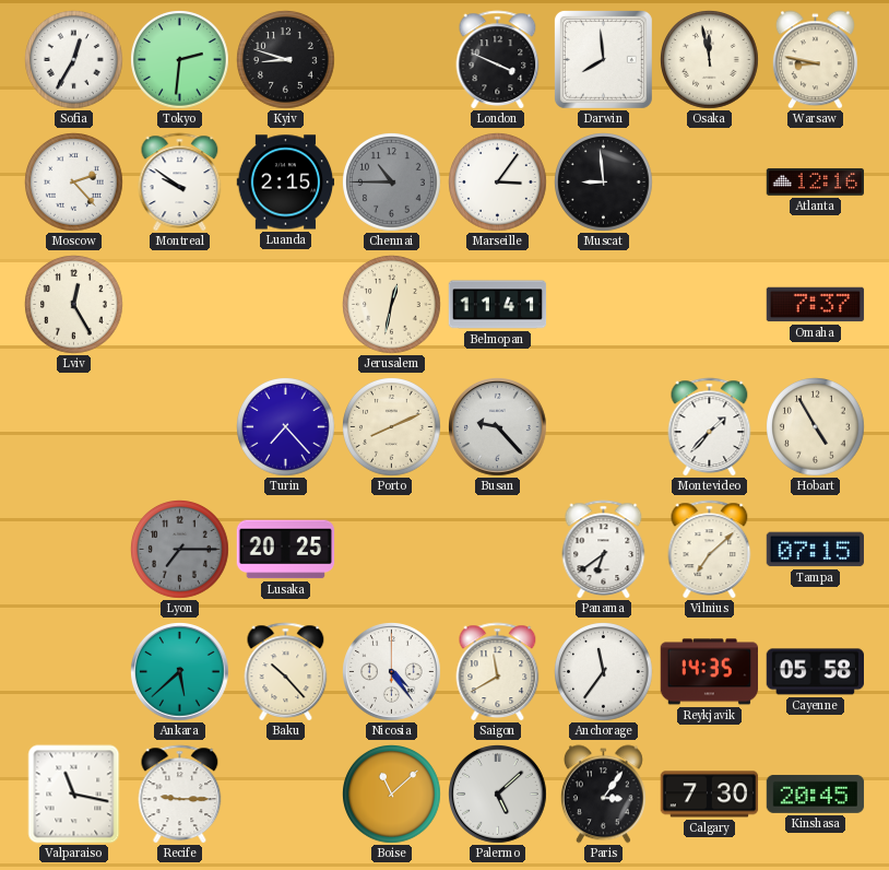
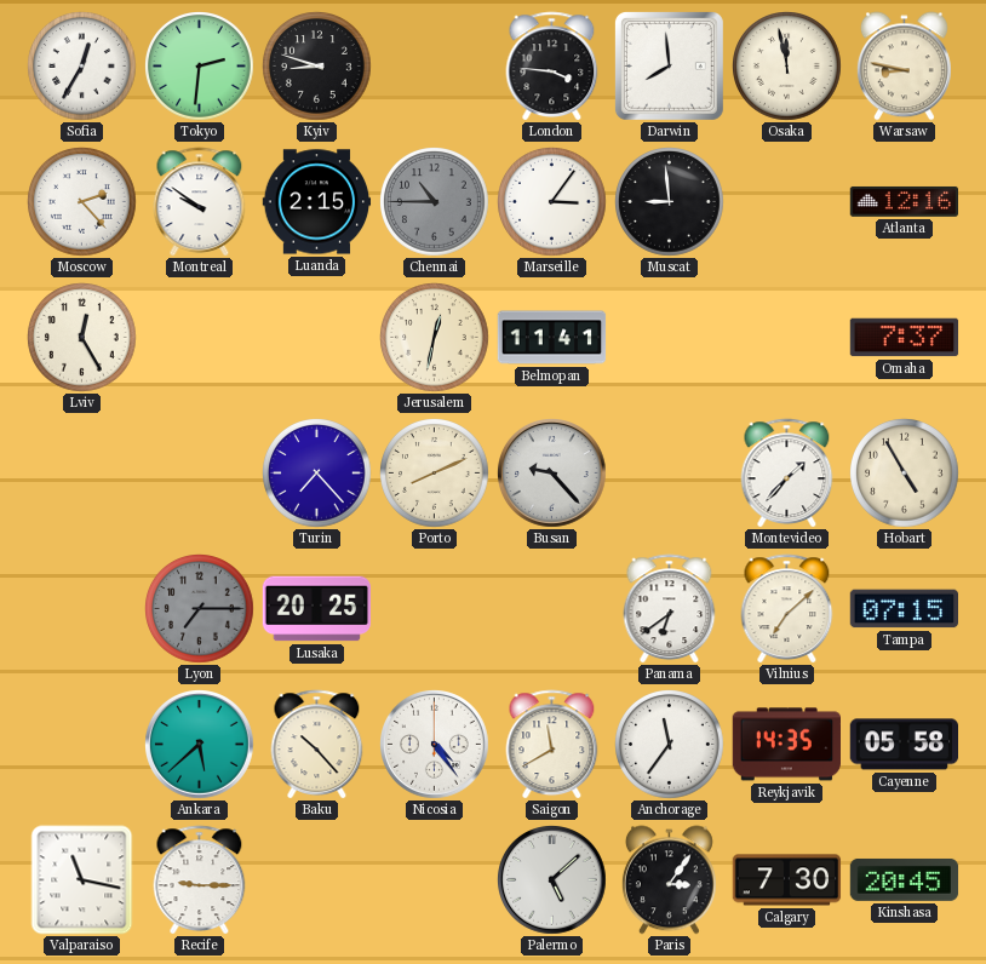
London: 3:49 -> 3:46 (552, 67)
Boise: 11:08 -> none (392, 795)
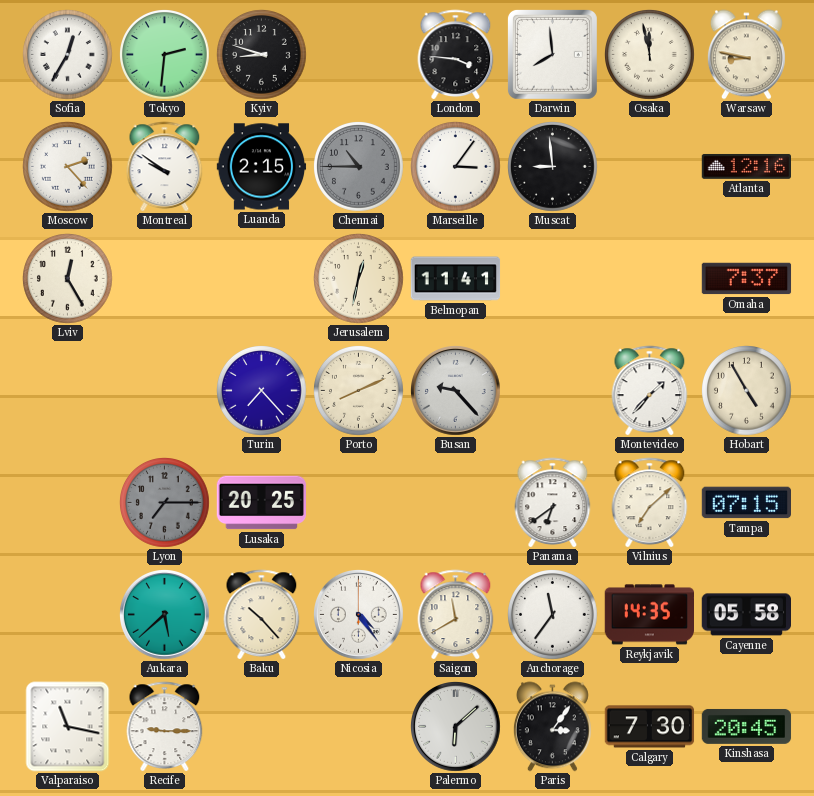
Palermo: 5:08 -> 6:08 (456, 727)
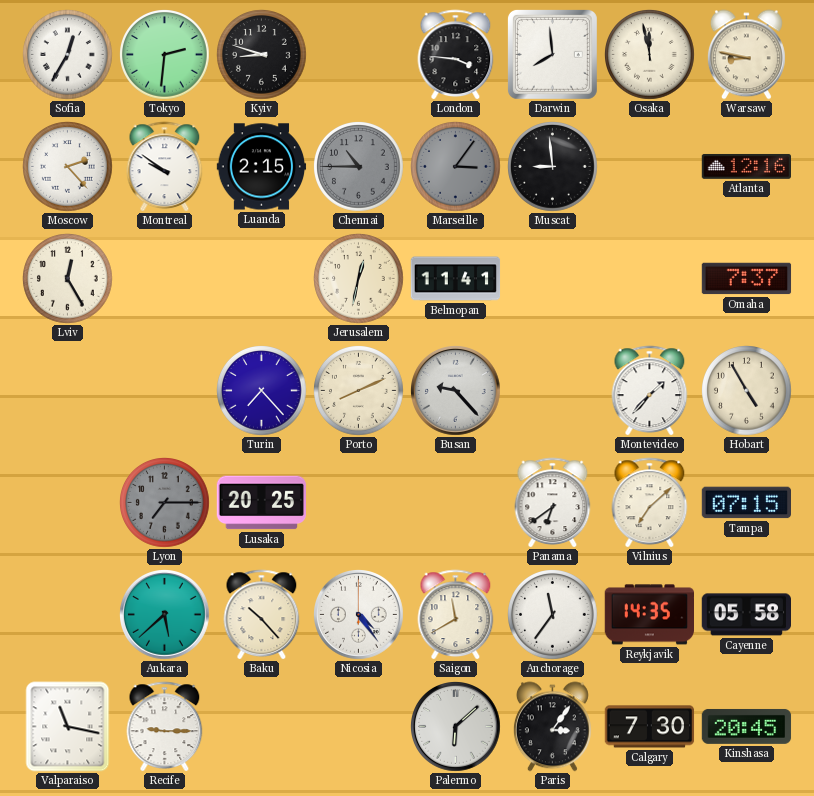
Marseille dial: white -> grey (456, 167)
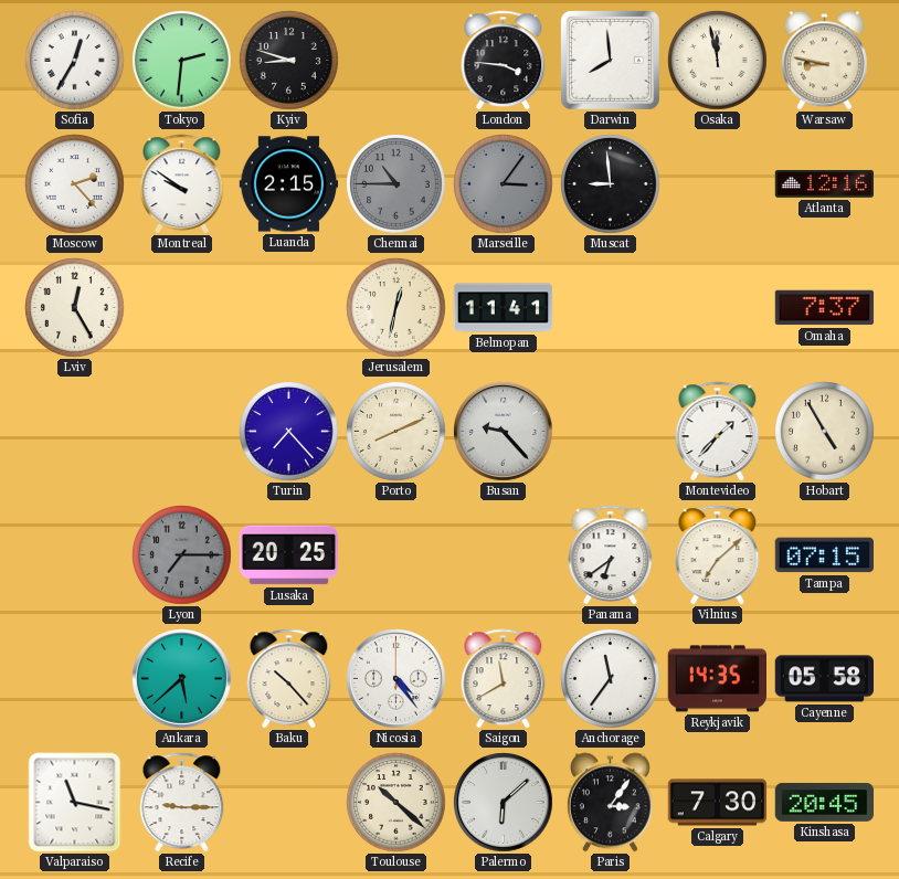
Toulouse: none -> 10:22 (396, 803)
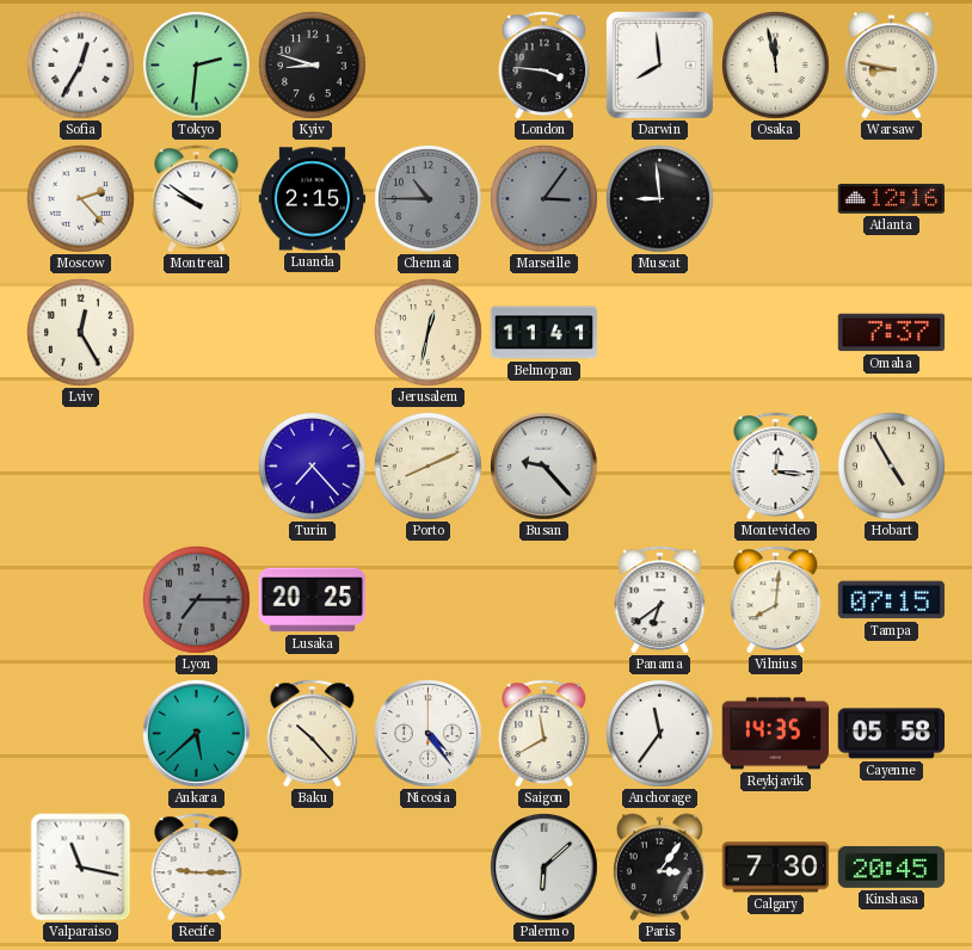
Montevideo: 1:37 -> 12:16 (776, 467)
Vilnius: 7:08 -> 8:01 (776, 600)
Toulouse: 10:22 -> none (396, 803)
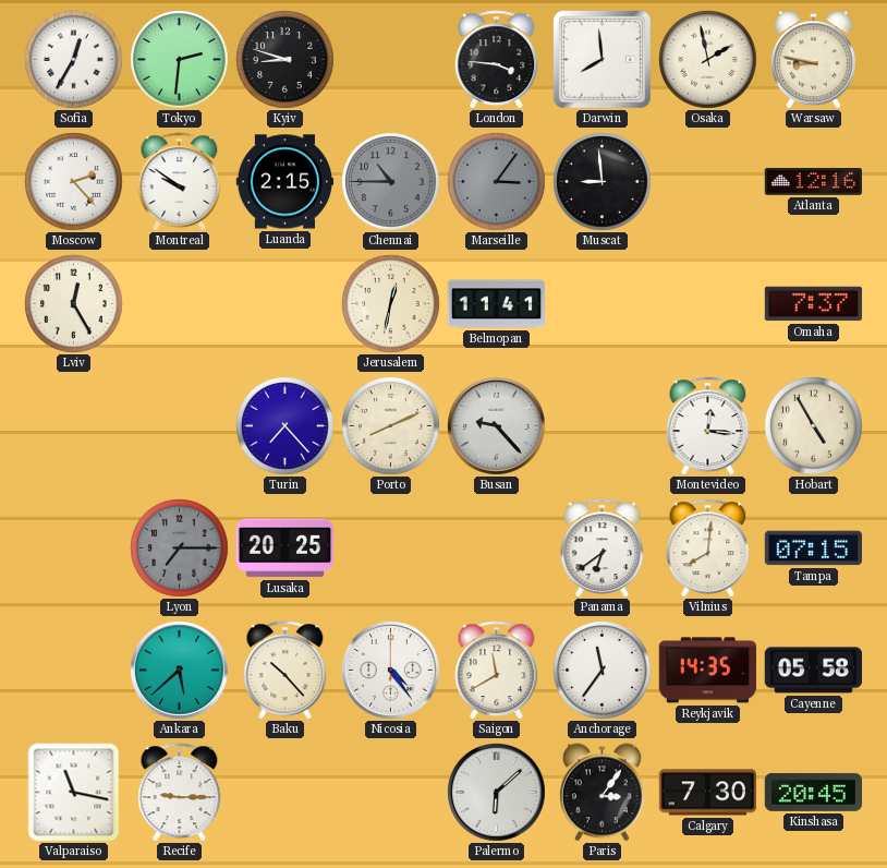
Osaka: 11:58 -> 1:58 (708, 60)
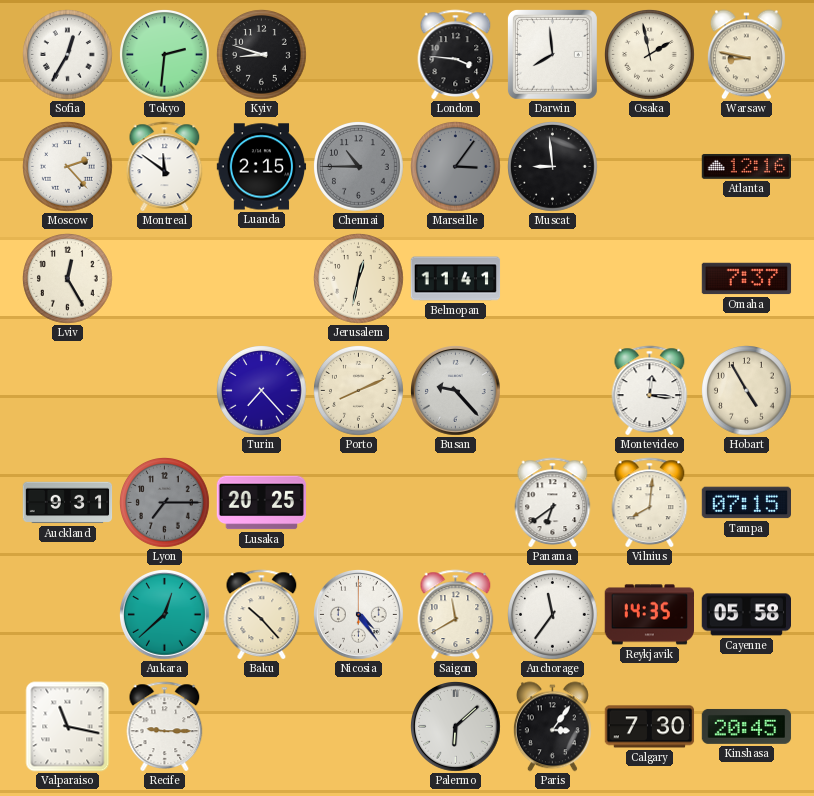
Montreal: 9:51 -> 11:51 (165, 167)
Auckland: none -> 9:31 (68, 503)
Ankara: 5:38 -> 12:38 (165, 615)
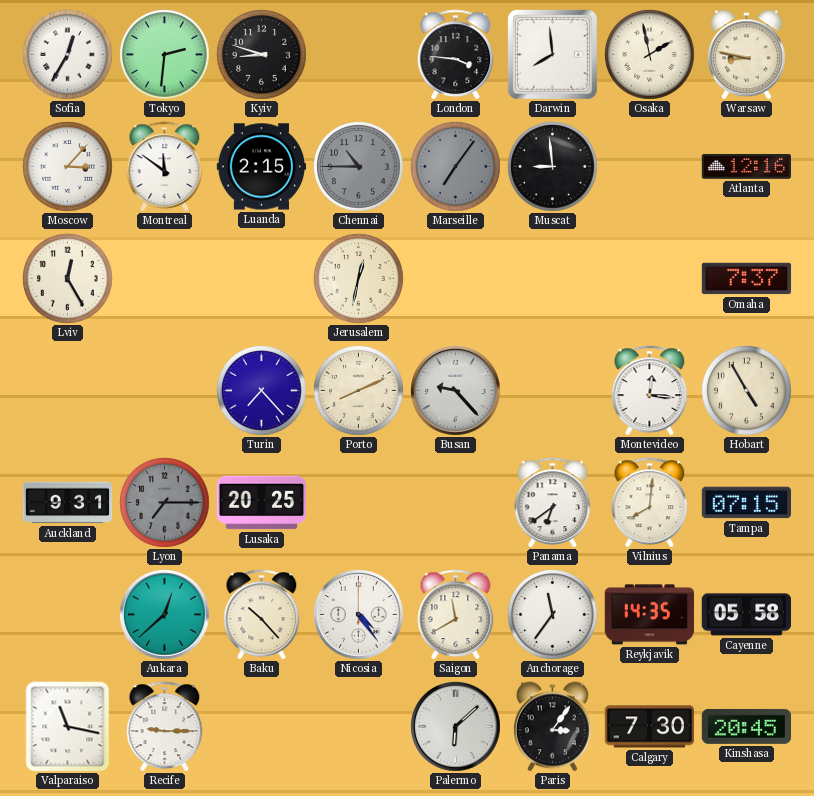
Moscow: 2:23 -> 3:07 (68, 167)
Marseille: 3:06 -> 7:06 (456, 167)
Belmopan: 11:41 -> none (456, 279)
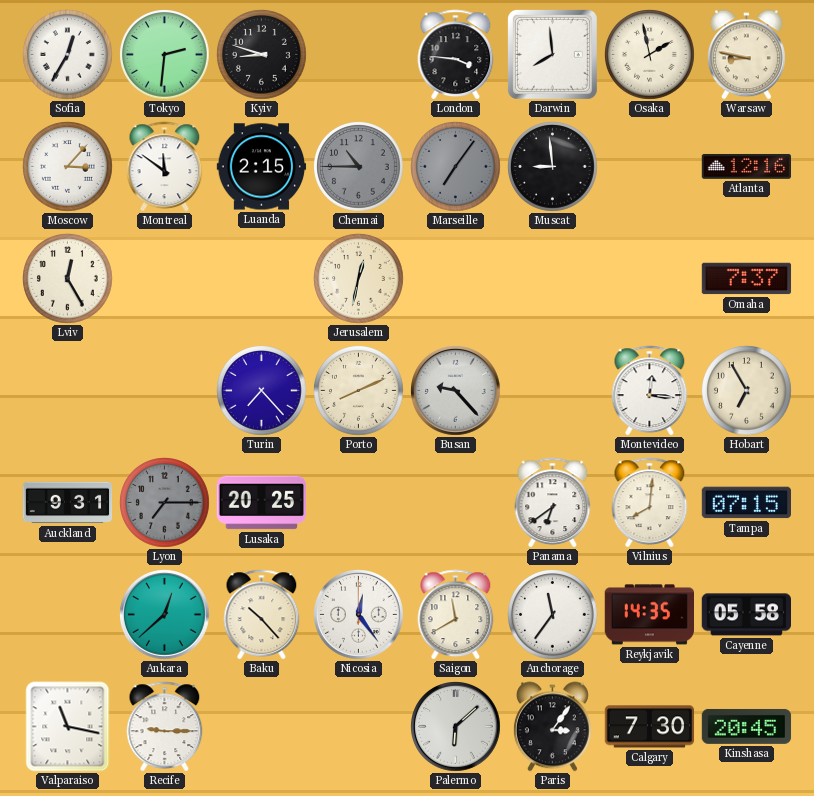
Hobart: 4:55 -> 6:55 (747, 391)
Nicosia: 4:24 -> 12:24 (359, 615)
